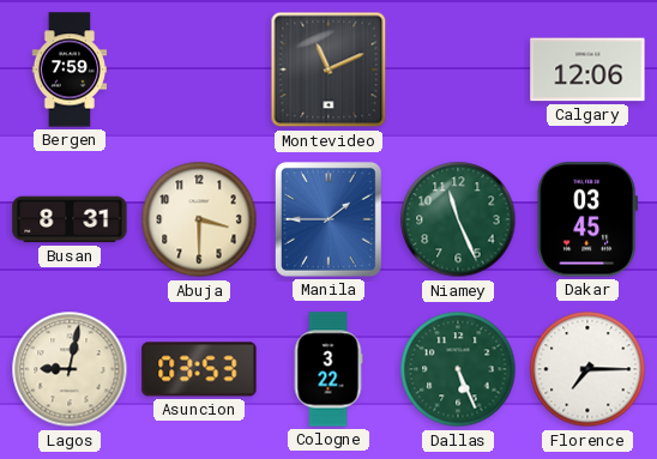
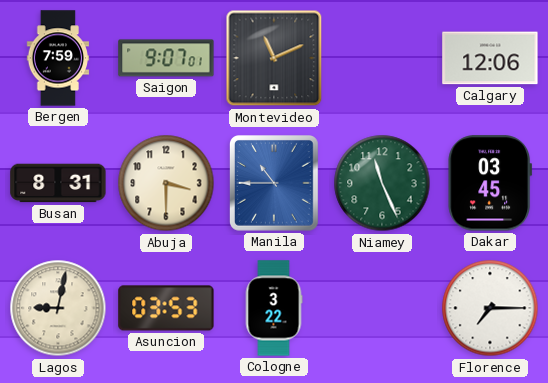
Saigon: none -> 9:07 (166, 58)
Manila: 1:45 -> 10:45 (275, 184)
Dallas: 5:26 -> none (458, 369)
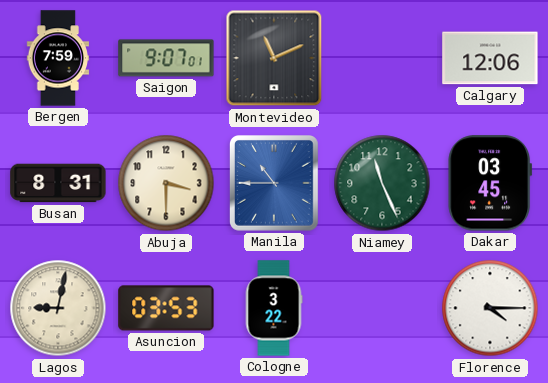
Florence: 7:15 -> 4:15 (490, 308)
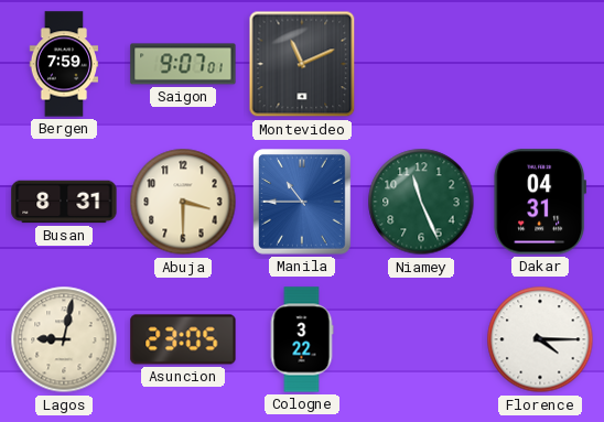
Calgary: 12:06 -> none (490, 58)
Dakar: 03:45 -> 04:31 (540, 202)
Asuncion: 03:53 -> 23:05 (183, 339)
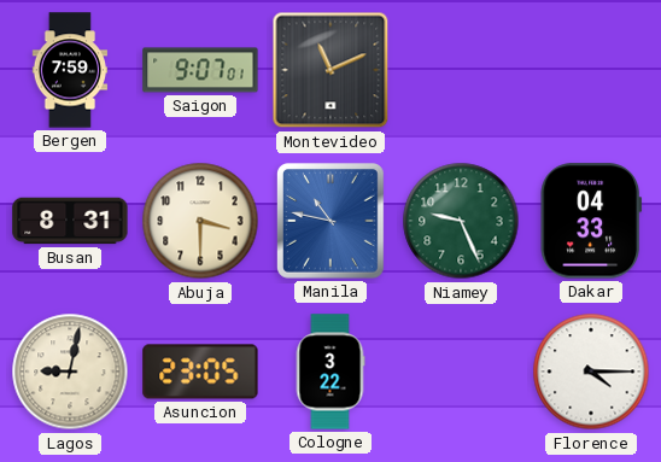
Manila: 10:45 -> 10:47 (332, 222)
Niamey: 11:26 -> 9:26 (461, 221)
Dakar: 04:31 -> 04:33 (591, 221)
